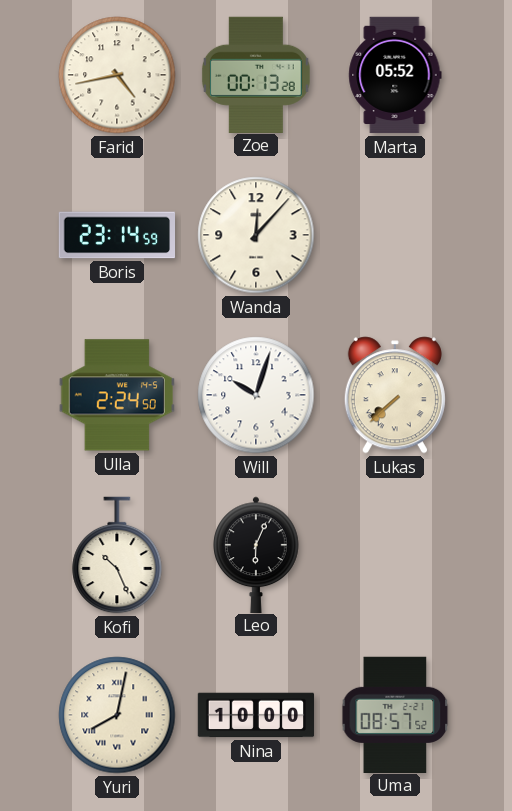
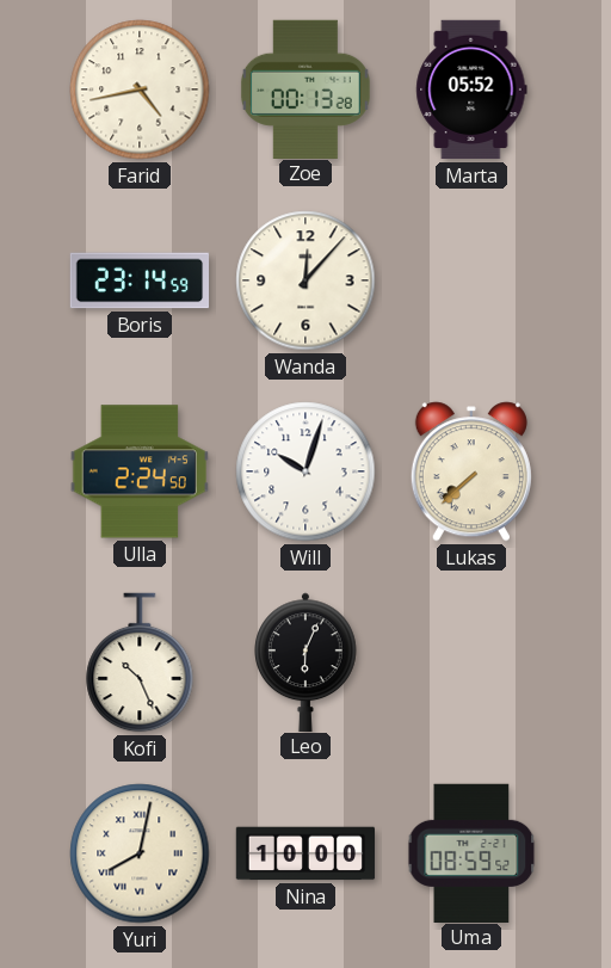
Uma: 08:57 -> 08:59 (471, 852)
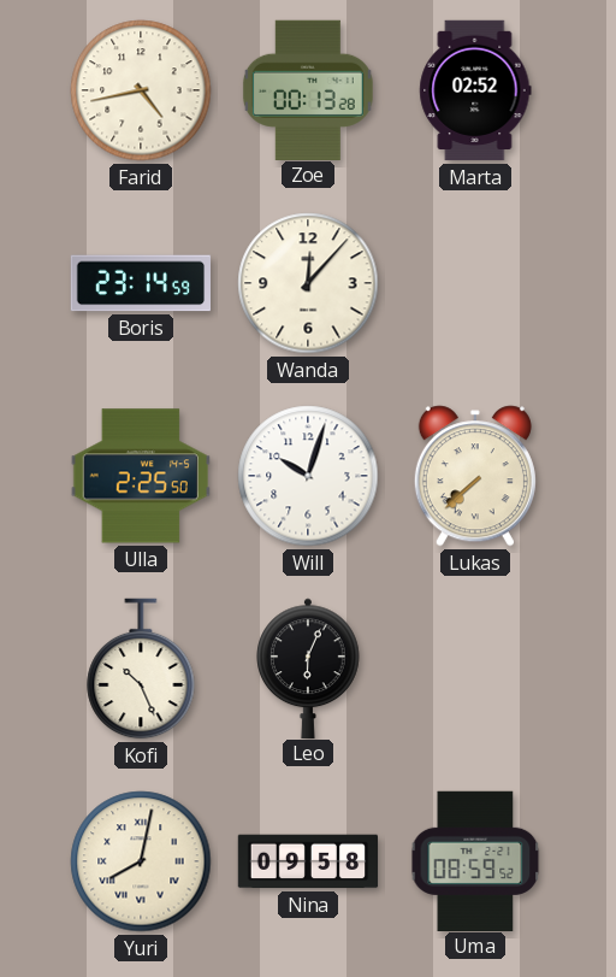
Marta: 05:52 -> 02:52 (475, 90)
Ulla: 2:24 -> 2:25 (141, 476)
Nina: 10:00 -> 09:58 (308, 861)
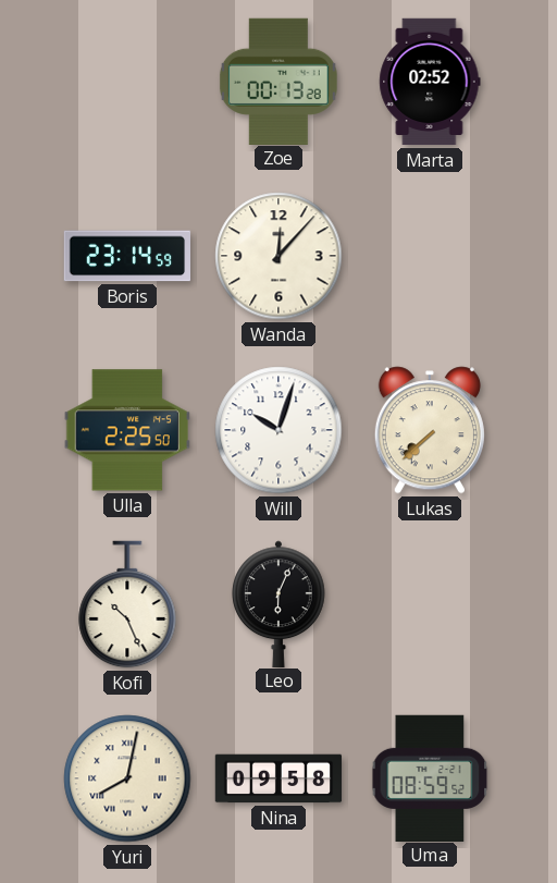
Farid: 4:43 -> none (141, 90)
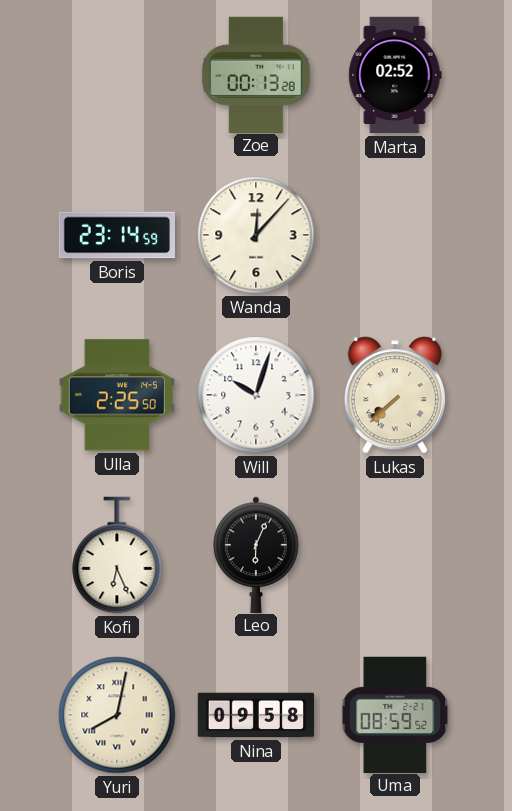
Kofi: 10:26 -> 6:26 (117, 555)
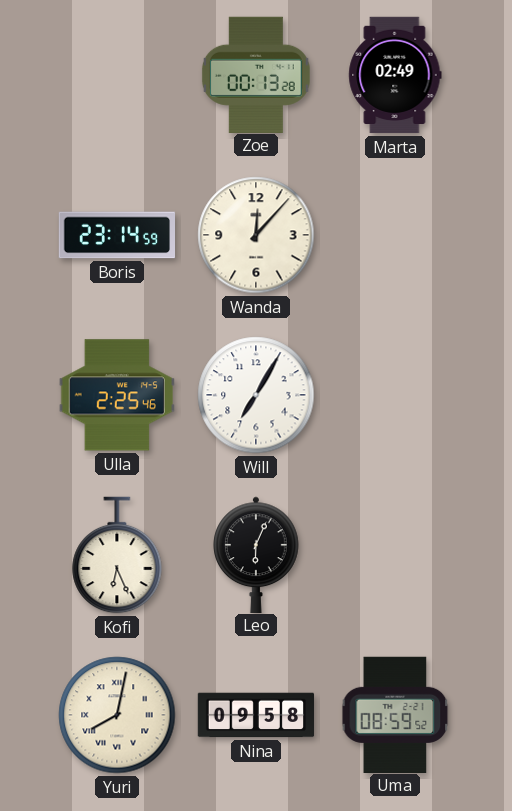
Marta: 02:52 -> 02:49 (395, 75)
Ulla: 2:25:50 -> 2:25:46 (117, 395)
Will: 10:03 -> 7:05 (256, 395)
Lukas: 7:38 -> none (395, 395)
